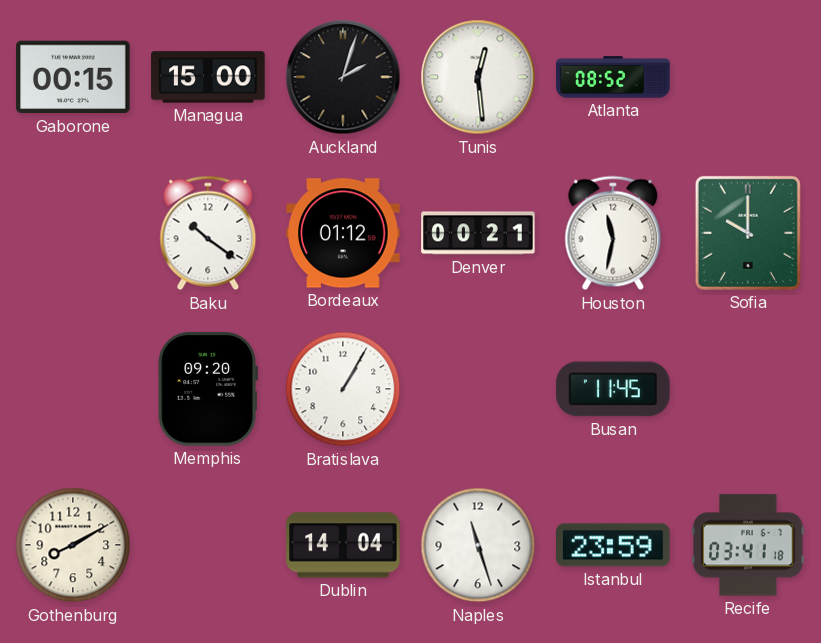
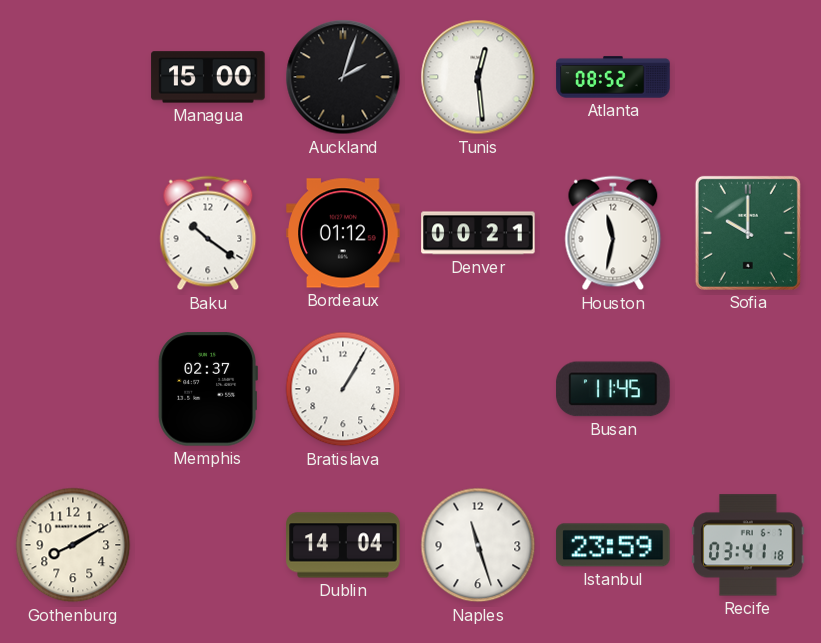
Gaborone: 00:15 -> none (73, 77)
Memphis: 09:20 -> 02:37 (208, 389)
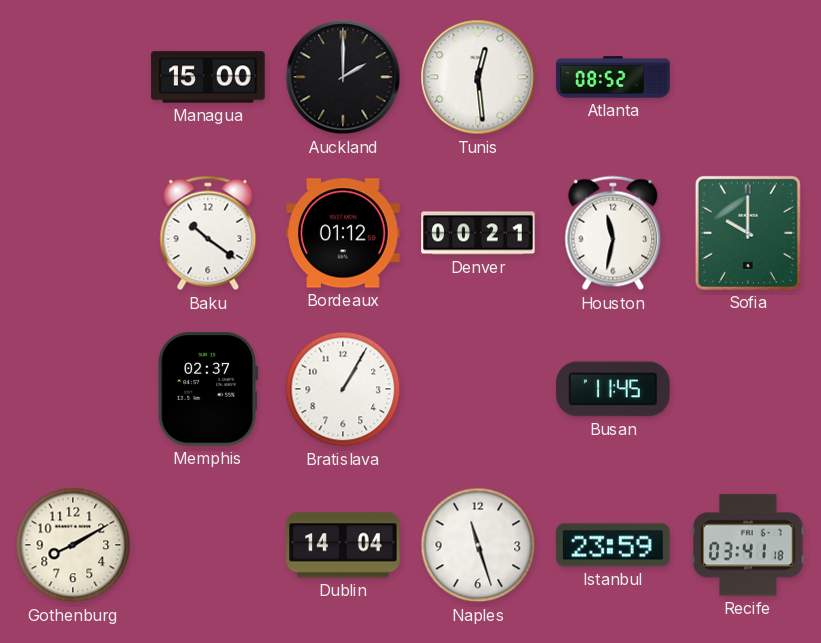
Auckland: 2:03 -> 2:00 (343, 77)
